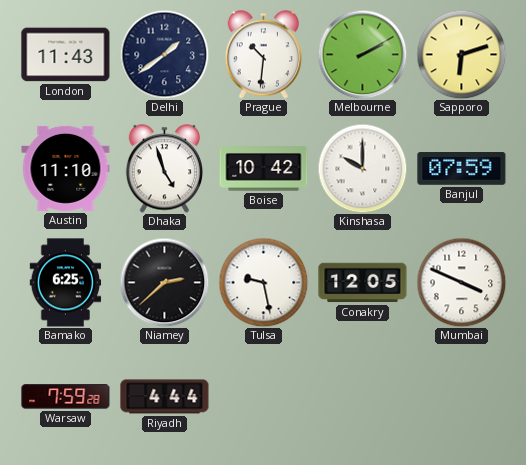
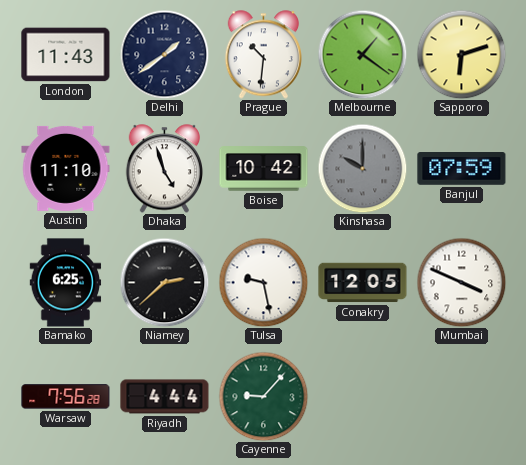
Melbourne: 2:10 -> 1:21 (362, 54)
Kinshasa dial: white -> grey (362, 168)
Warsaw: 7:59 -> 7:56 (66, 397)
Cayenne: none -> 9:07 (263, 396)
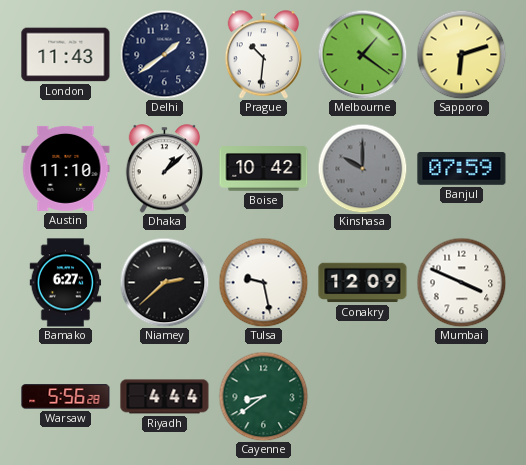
Dhaka: 4:57 -> 1:08 (164, 169)
Bamako: 6:25 -> 6:27 (66, 283)
Conakry: 12:05 -> 12:09 (363, 283)
Warsaw: 7:56 -> 5:56 (66, 397)
Cayenne: 9:07 -> 8:39 (263, 396)
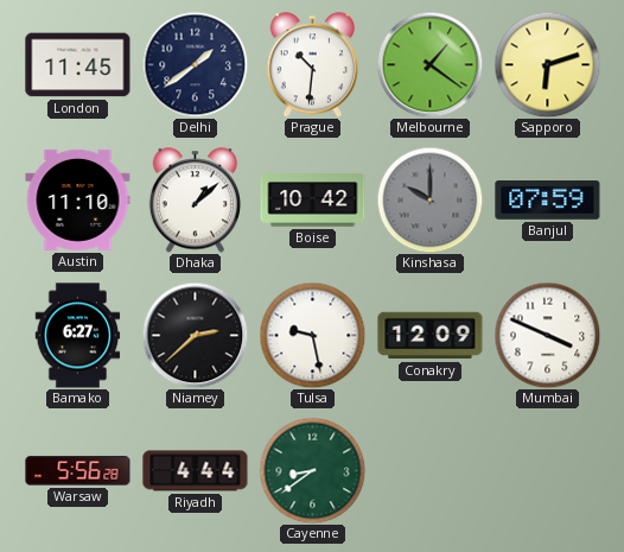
London: 11:43 -> 11:45 (78, 65)
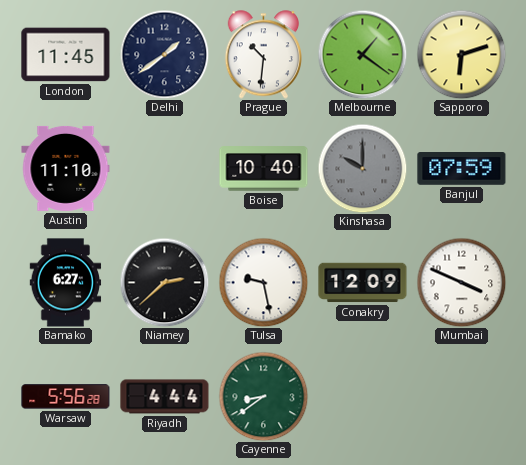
Dhaka: 1:08 -> none (195, 201)
Boise: 10:42 -> 10:40 (264, 169)
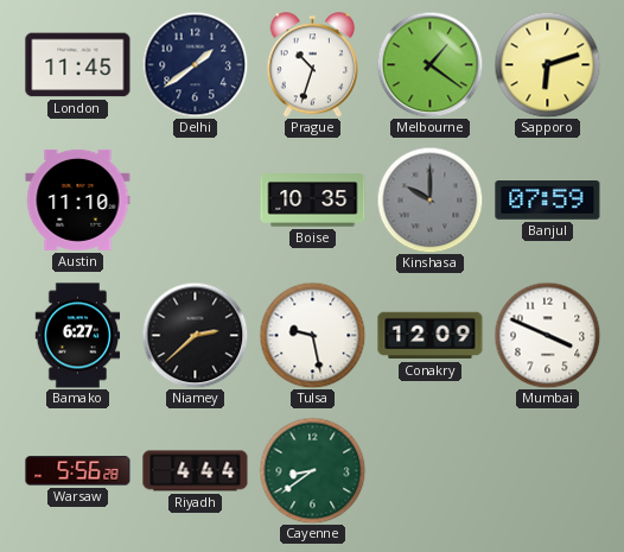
Prague: 10:31 -> 10:33 (312, 65)
Boise: 10:40 -> 10:35 (313, 201)
